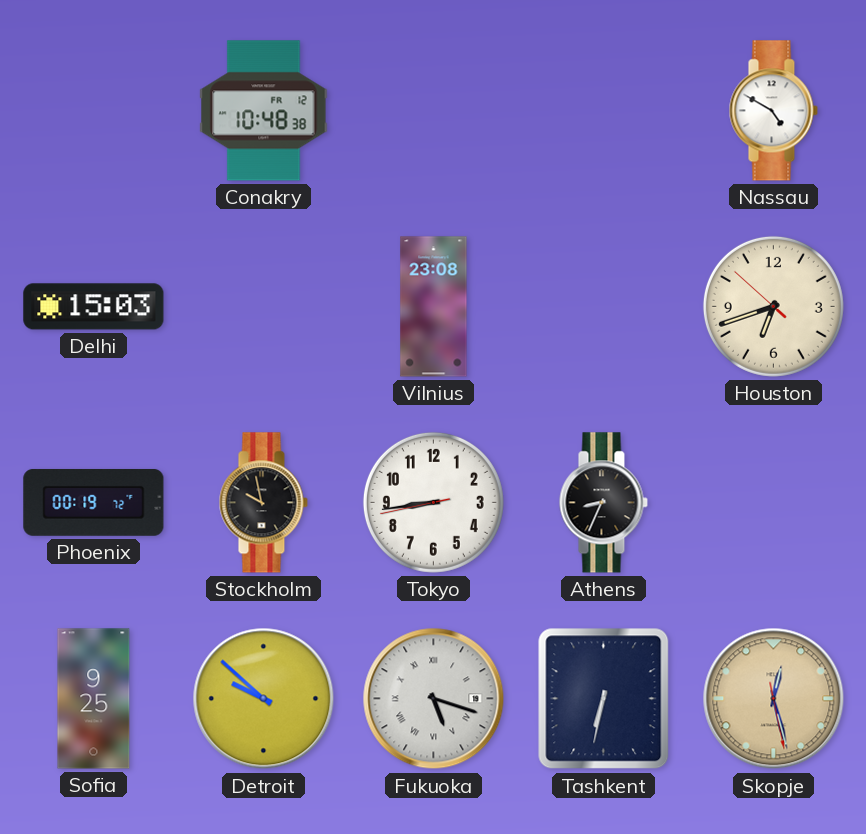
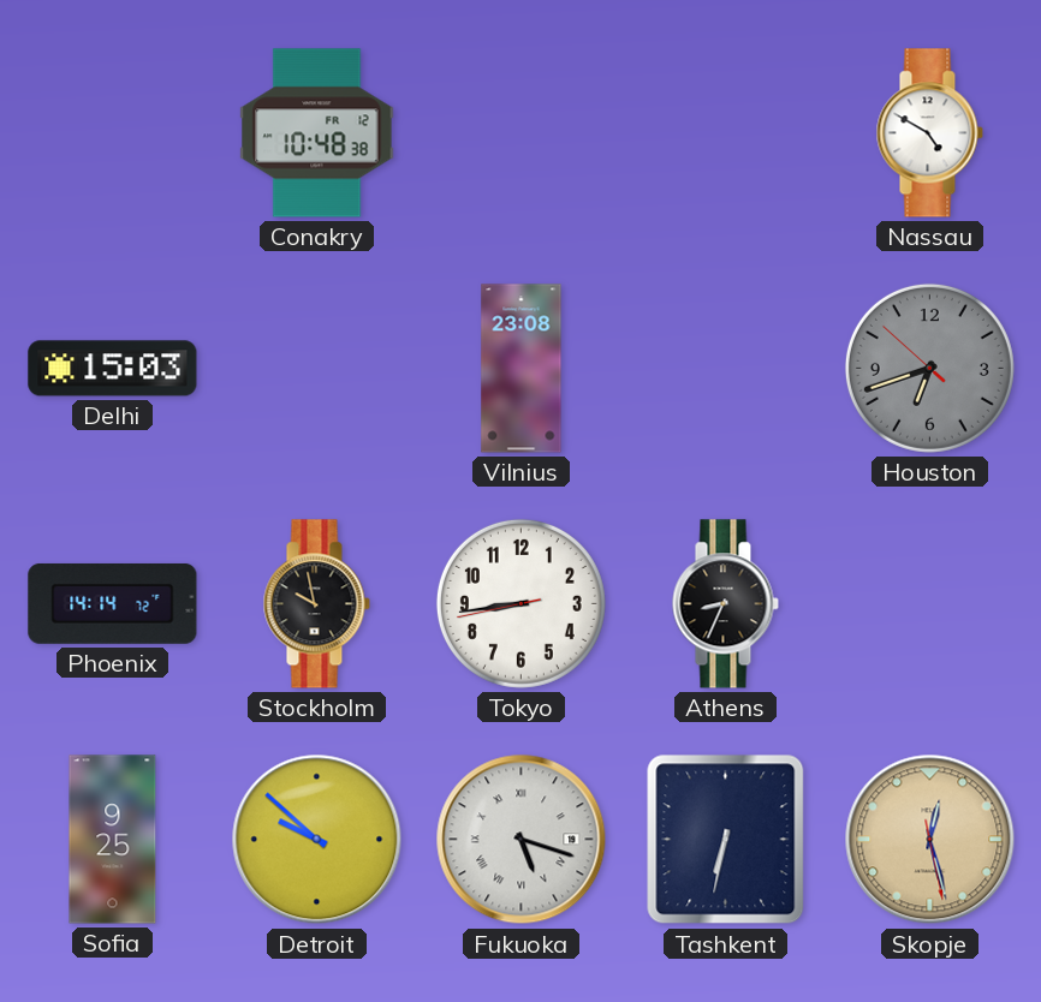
Houston dial: cream -> grey (929, 368)
Phoenix: 00:19 -> 14:14 (113, 603)
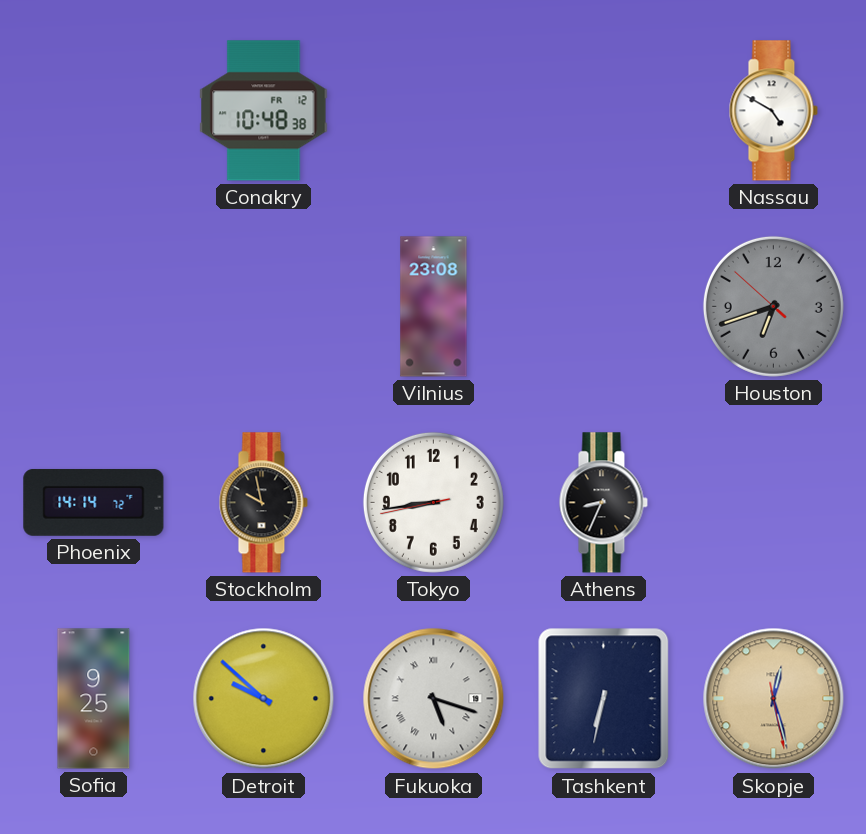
Delhi: 15:03 -> none (113, 369)
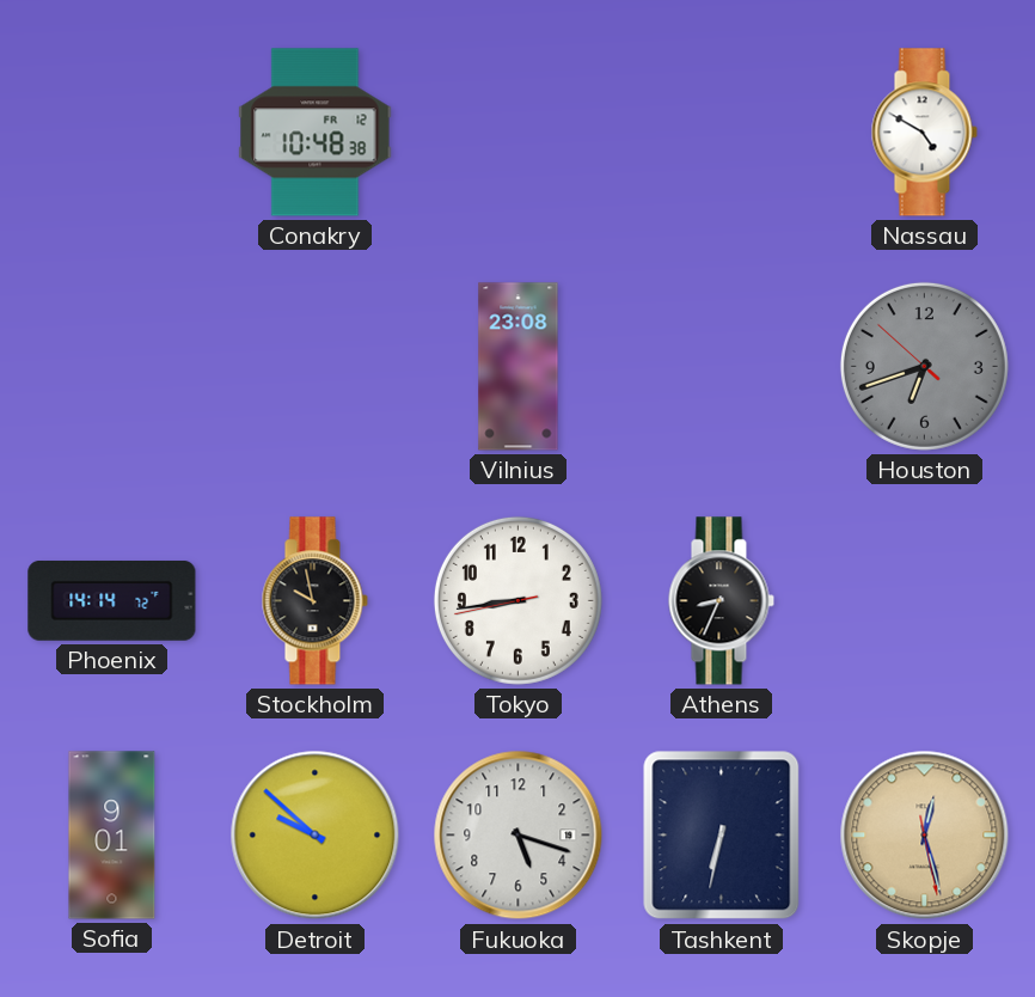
Sofia: 9:25 -> 9:01 (112, 836)
Fukuoka numerals: Roman -> Arabic (519, 836)
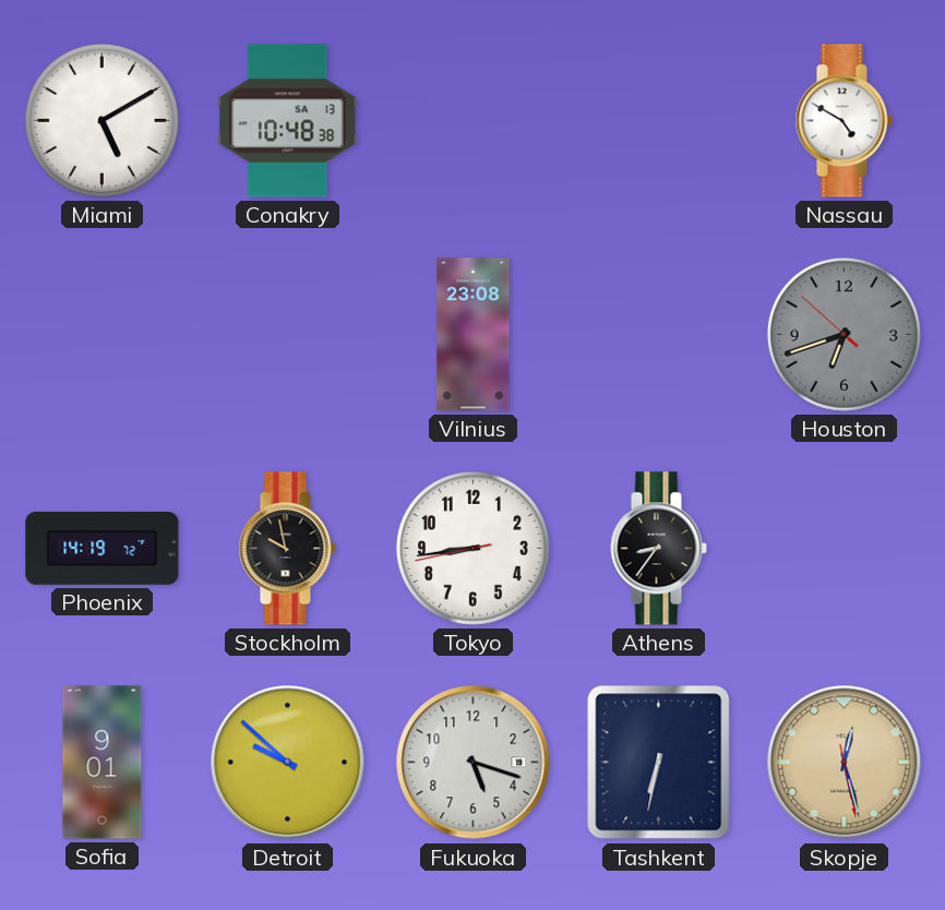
Miami: none -> 5:10 (101, 120)
Conakry date: FR 12 -> SA 13 (288, 121)
Phoenix: 14:14 -> 14:19 (103, 548)
Athens: 8:34 -> 8:36 (658, 549)
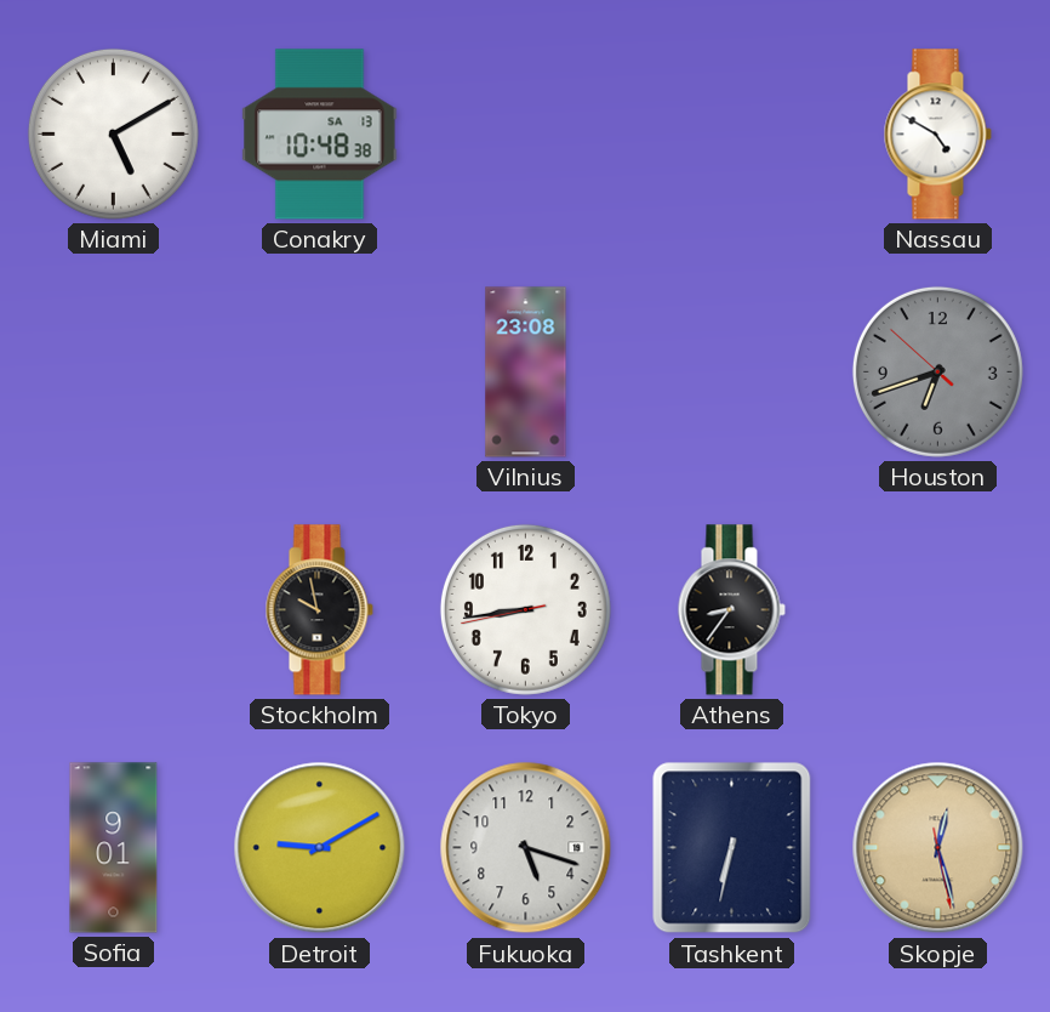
Phoenix: 14:19 -> none (103, 548)
Detroit: 9:52 -> 9:10 (320, 848)
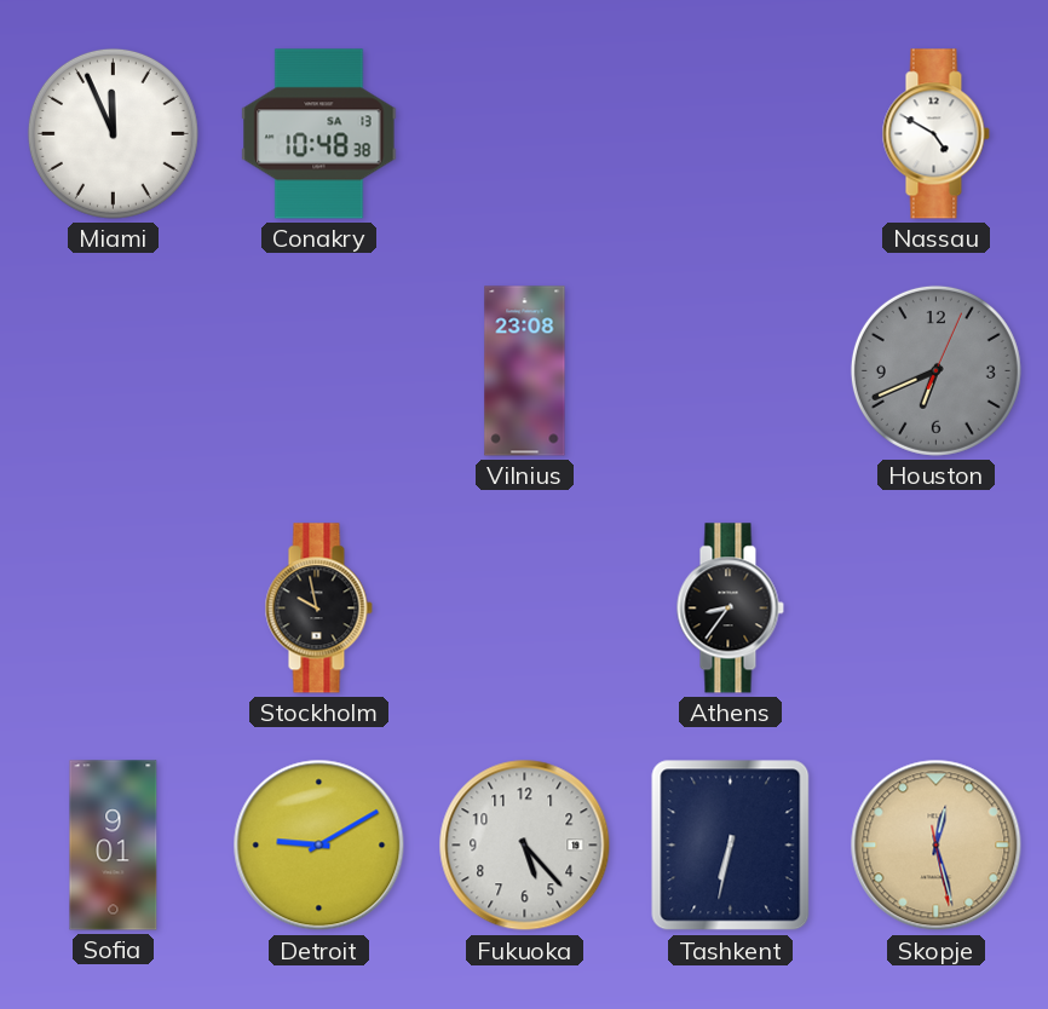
Miami: 5:10 -> 11:56 (113, 133)
Houston: 6:41:52 -> 6:41:04 (935, 370)
Tokyo: 8:43 -> none (525, 609)
Fukuoka: 5:18 -> 5:23 (525, 846)
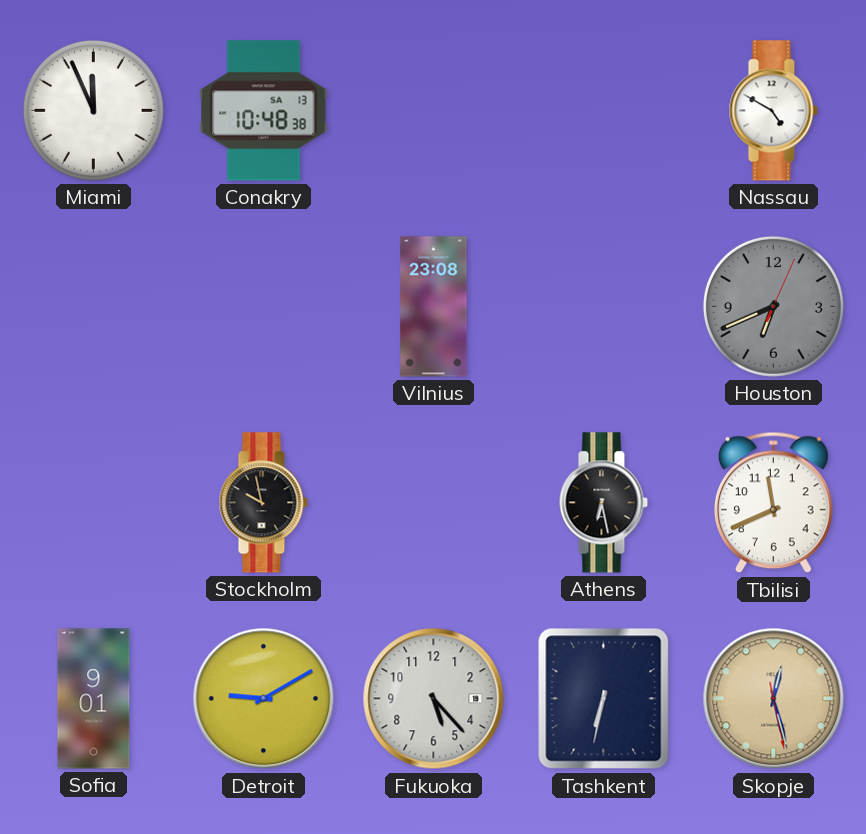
Athens: 8:36 -> 6:28 (603, 503)
Tbilisi: none -> 11:41 (774, 503)
